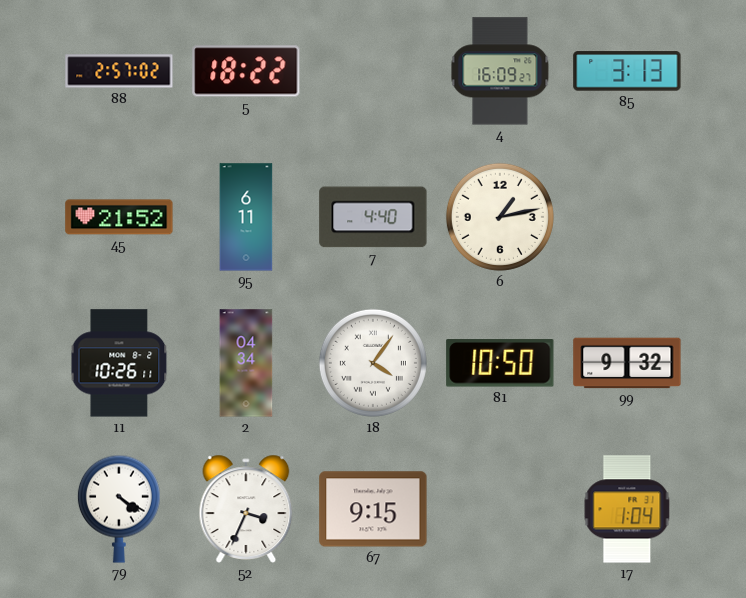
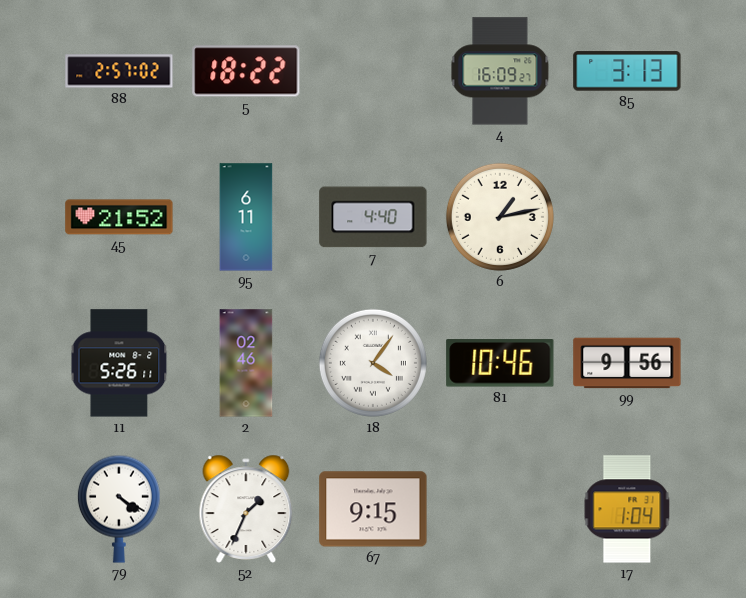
11: 10:26 -> 5:26 (119, 363)
2: 04:34 -> 02:46 (246, 363)
81: 10:50 -> 10:46 (500, 363)
99: 9:32 -> 9:56 (627, 363)
52: 3:34 -> 1:34 (246, 509)
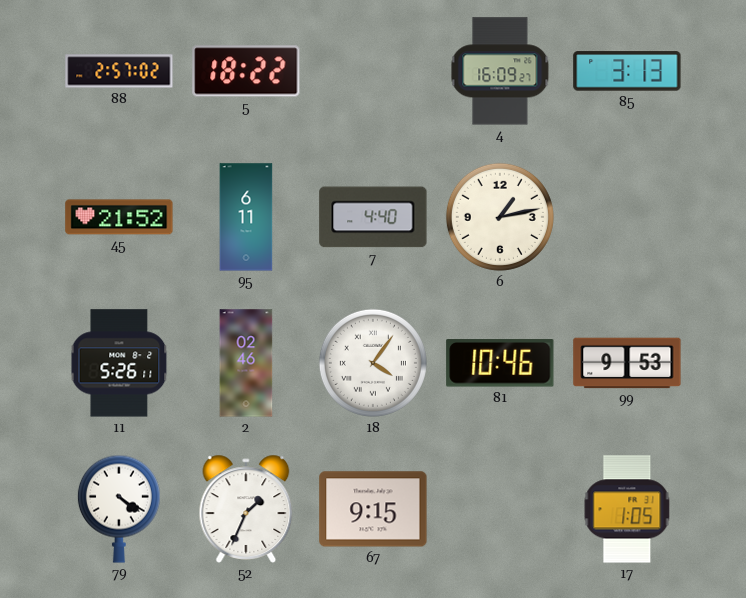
99: 9:56 -> 9:53 (627, 363)
17: 1:04 -> 1:05 (627, 509)
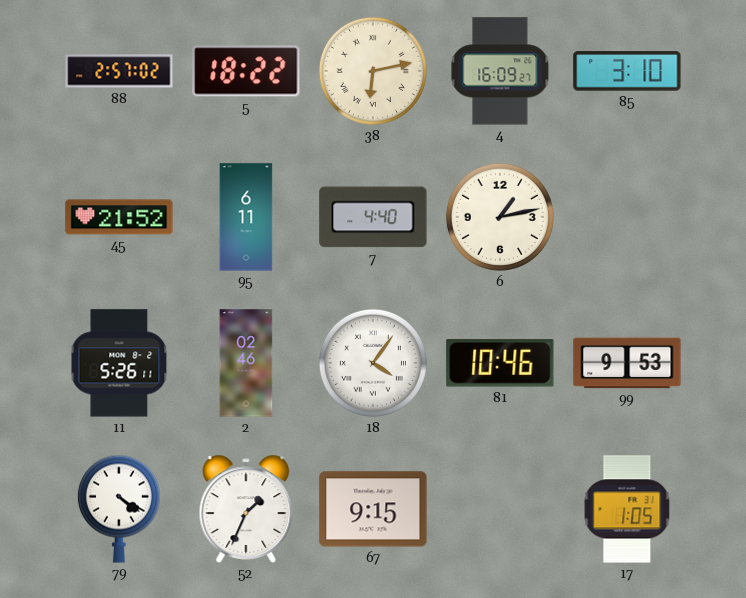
38: none -> 6:13 (373, 71)
85: 3:13 -> 3:10 (627, 71)
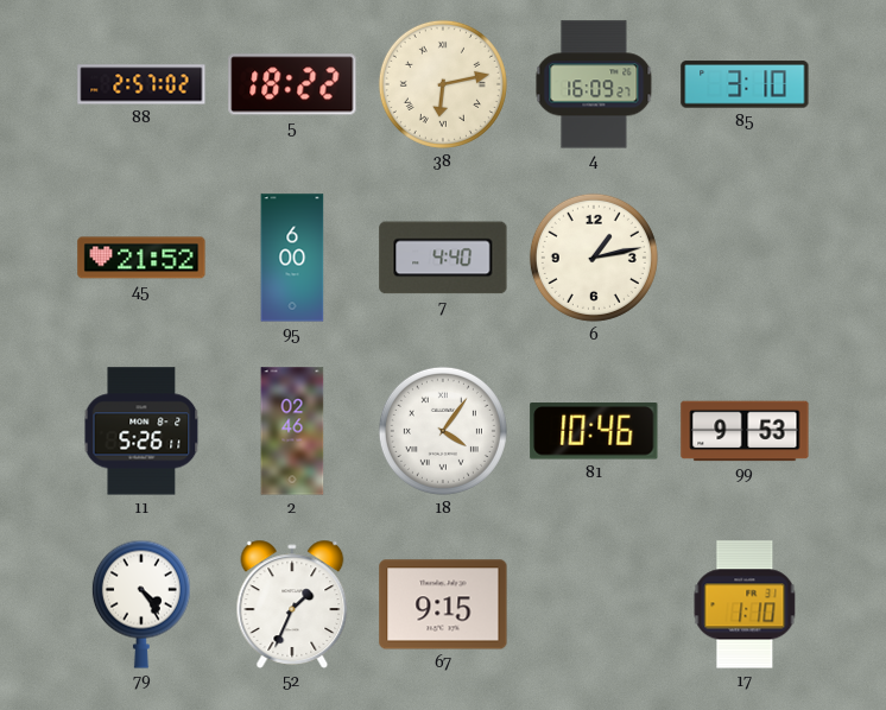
95: 6:11 -> 6:00 (292, 258)
79: 4:21 -> 4:24 (141, 604)
17: 1:05 -> 1:10 (745, 604)
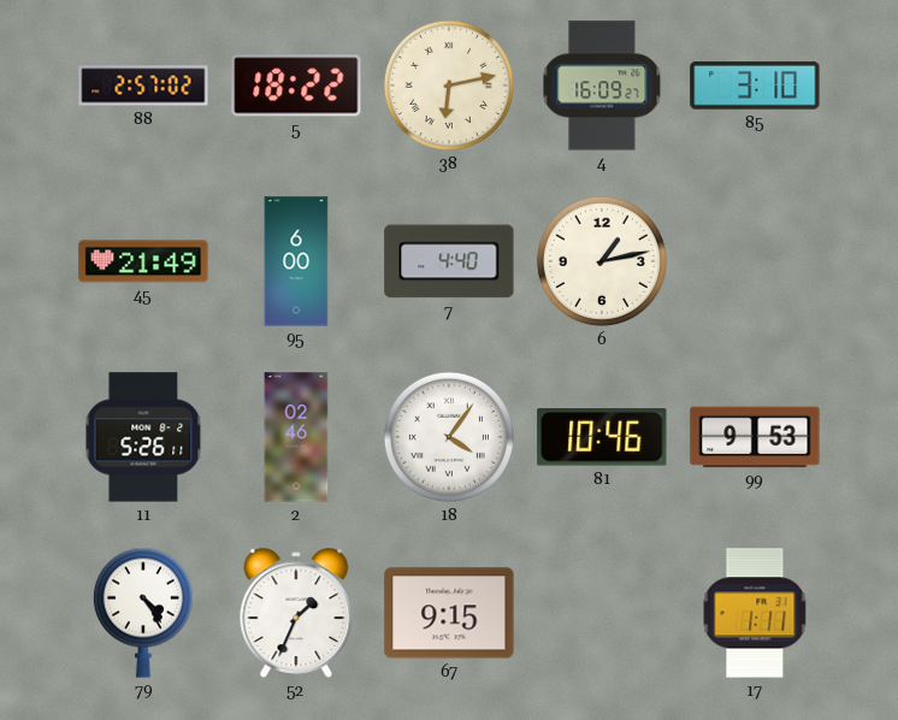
45: 21:52 -> 21:49 (143, 261)
17: 1:10 -> 1:11 (755, 613)
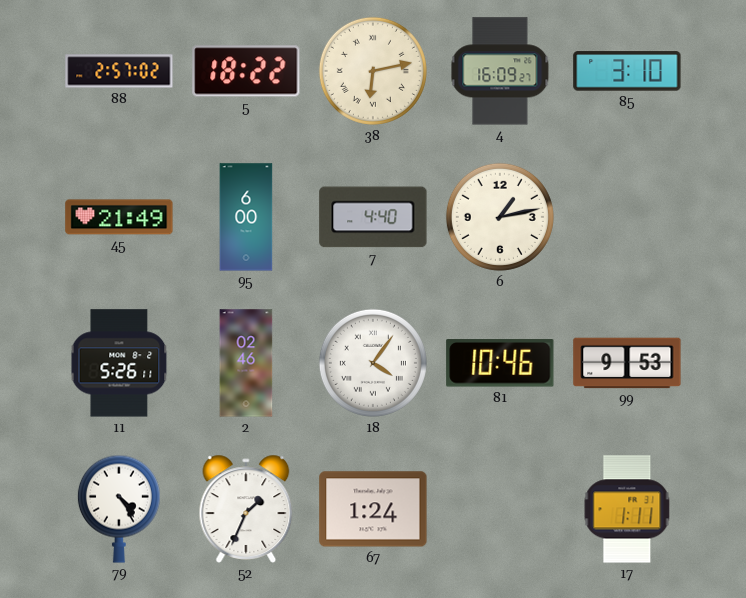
67: 9:15 -> 1:24 (373, 509)
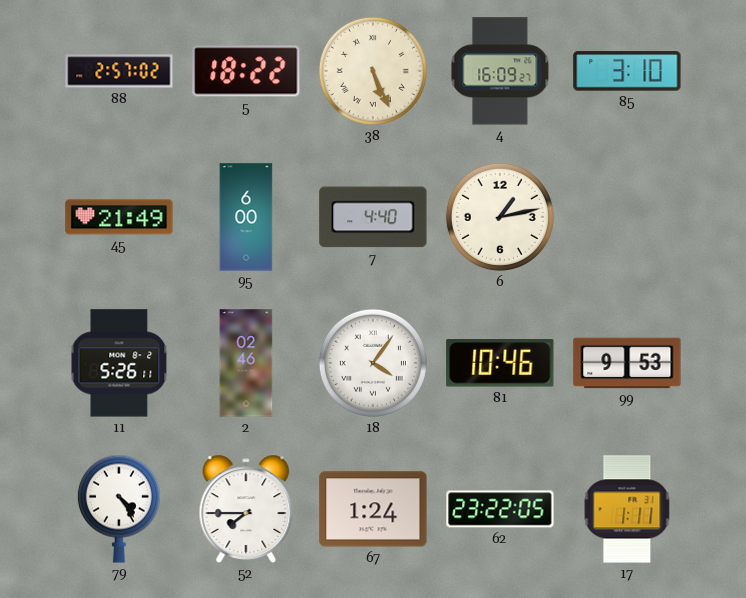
38: 6:13 -> 5:26 (373, 71)
52: 1:34 -> 7:45 (246, 509)
62: none -> 23:22 (500, 509)
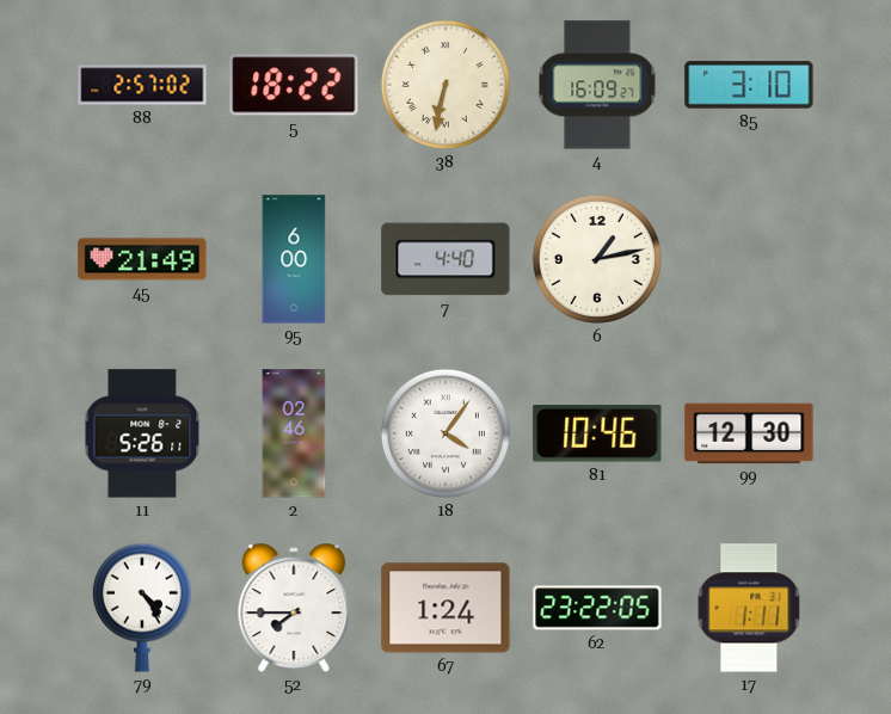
38: 5:26 -> 6:32 (445, 85)
99: 9:53 -> 12:30 (749, 433)
